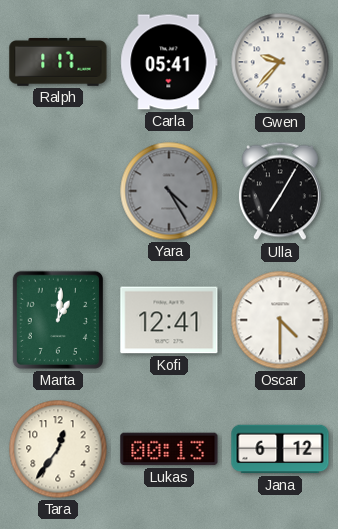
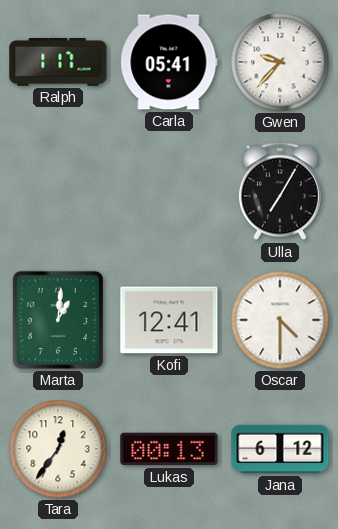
Yara: 4:25 -> none (169, 191)
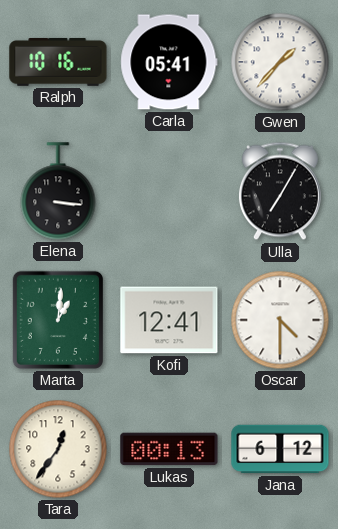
Ralph: 1:17 -> 10:16 (58, 62)
Gwen: 9:37 -> 1:37 (280, 62)
Elena: none -> 3:16 (58, 191)
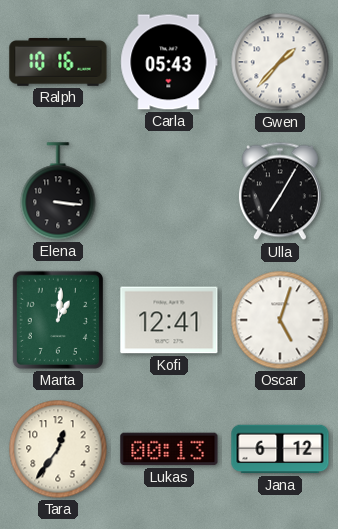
Carla: 05:41 -> 05:43 (169, 62)
Oscar: 4:30 -> 5:03 (280, 320)
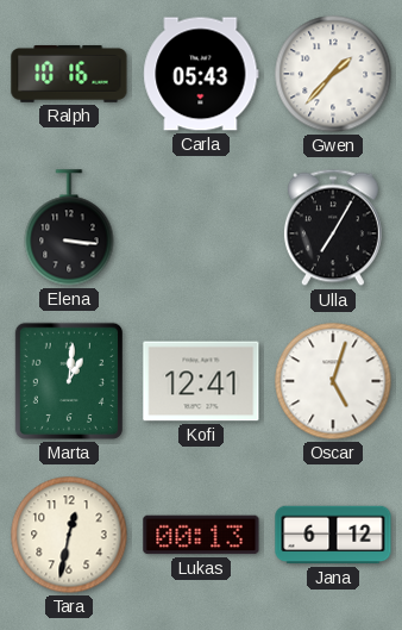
Tara: 12:36 -> 12:32 (69, 535)
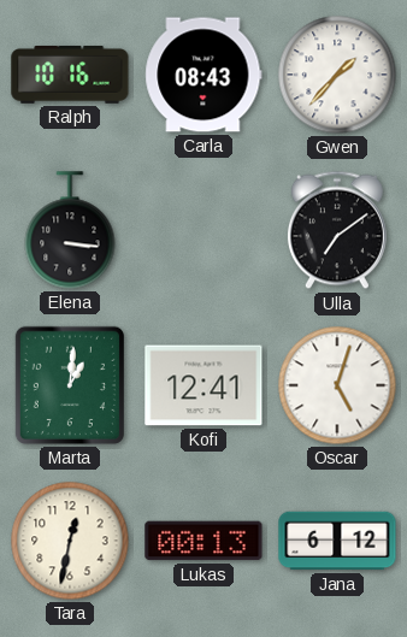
Carla: 05:43 -> 08:43 (203, 75)
Ulla: 7:05 -> 7:09 (337, 230)
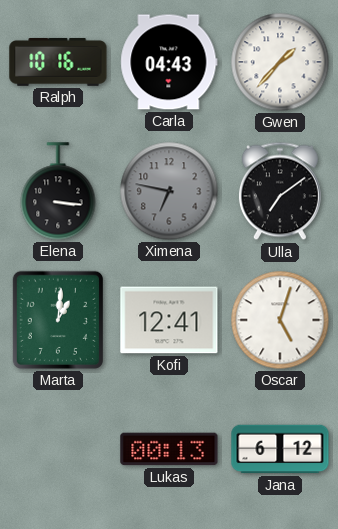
Carla: 08:43 -> 04:43 (169, 62)
Ximena: none -> 6:47 (169, 191)
Tara: 12:32 -> none (70, 541)
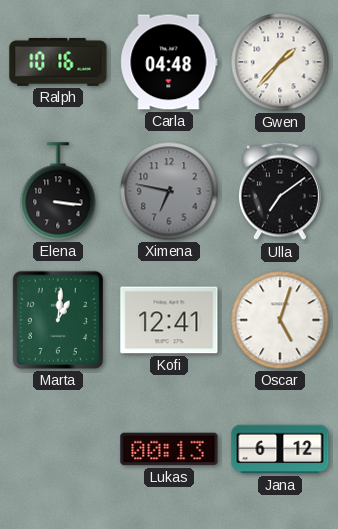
Carla: 04:43 -> 04:48 (169, 62)
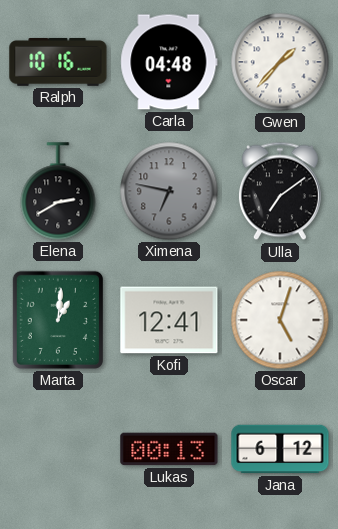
Elena: 3:16 -> 2:40 (58, 191)
